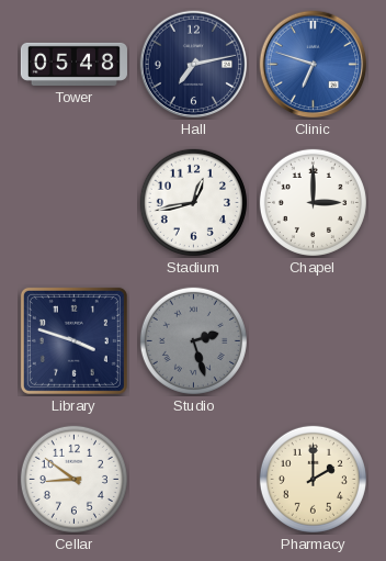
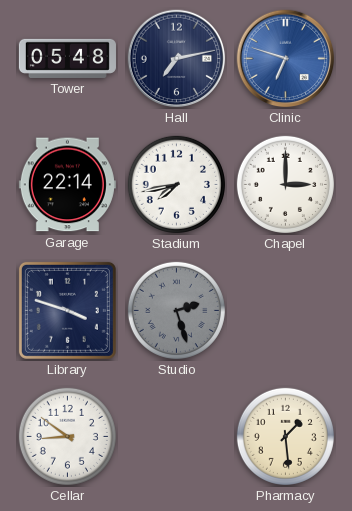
Garage: none -> 22:14 (67, 185)
Stadium: 12:43 -> 7:43 (176, 184)
Pharmacy: 2:00 -> 1:29 (285, 436)
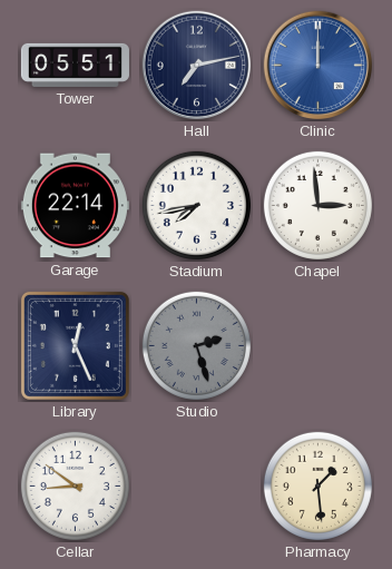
Tower: 05:48 -> 05:51 (75, 65)
Clinic: 6:48 -> 12:00 (318, 66)
Chapel: 3:00 -> 2:59 (317, 205)
Library: 3:48 -> 12:26 (75, 345)
